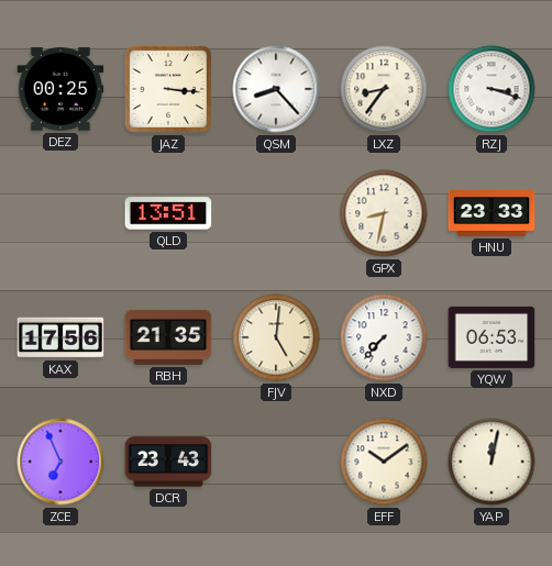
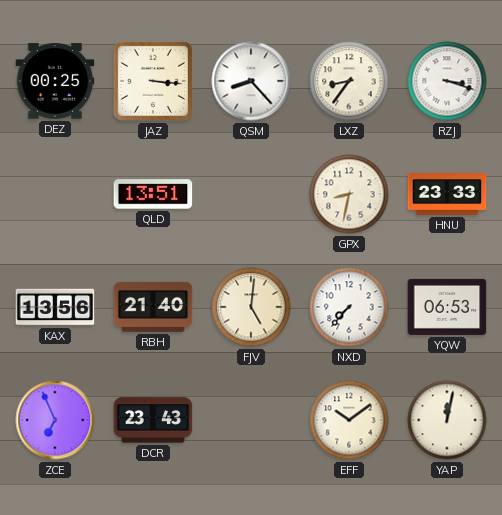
KAX: 17:56 -> 13:56 (55, 307)
RBH: 21:35 -> 21:40 (153, 307)
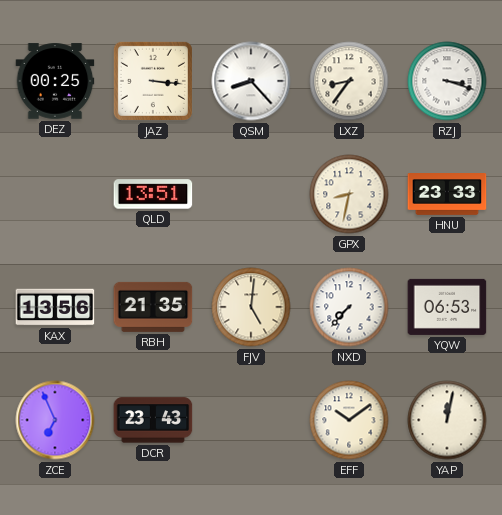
RBH: 21:40 -> 21:35 (153, 307)
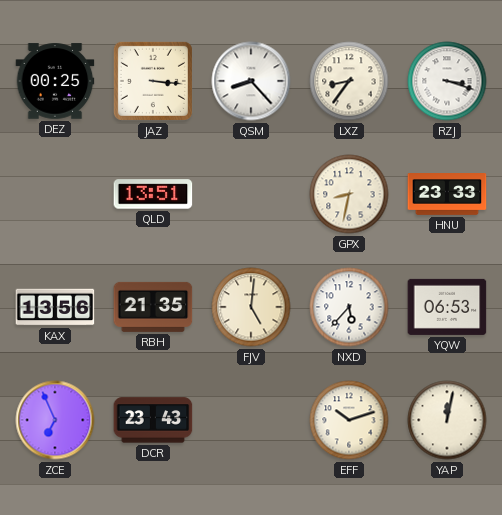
NXD: 7:37 -> 5:37 (349, 307)
EFF: 10:09 -> 10:12 (349, 420)
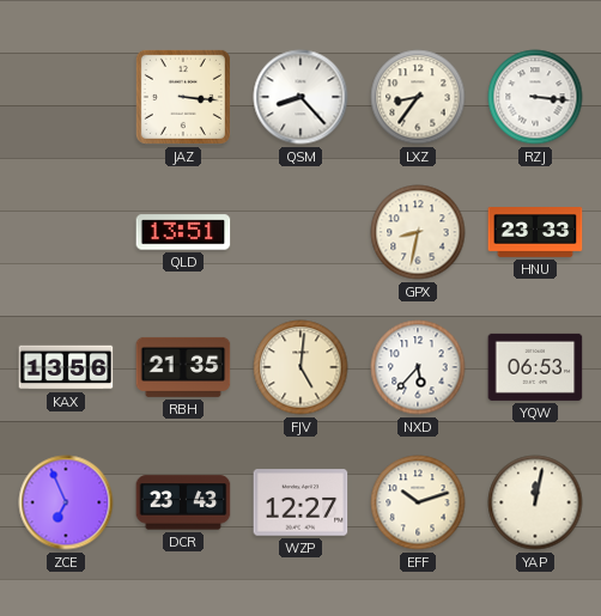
DEZ: 00:25 -> none (55, 81)
RZJ: 3:18 -> 3:16 (535, 97)
WZP: none -> 12:27 (300, 502)
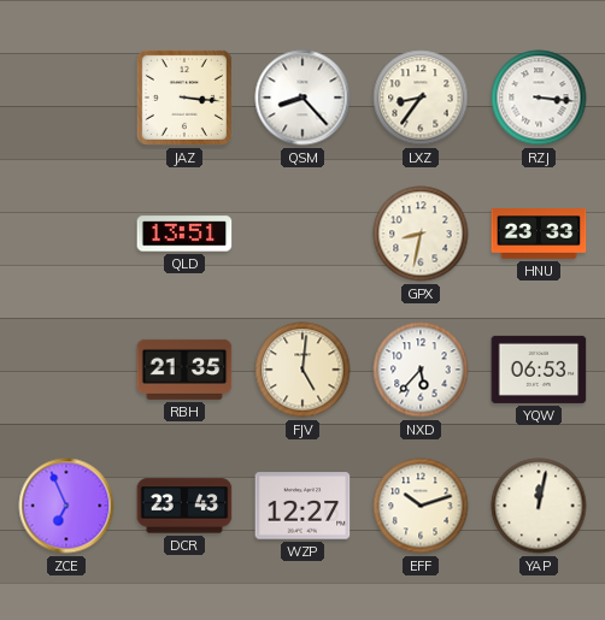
KAX: 13:56 -> none (66, 367)
